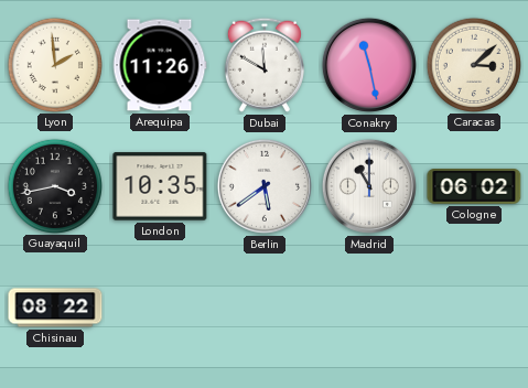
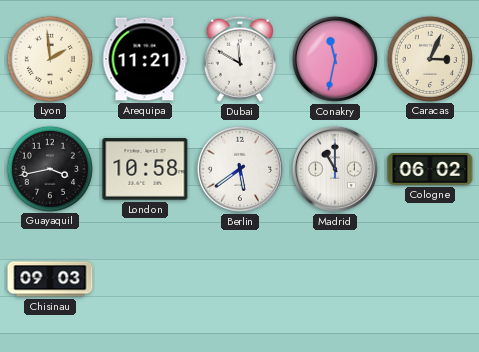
Arequipa: 11:26 -> 11:21 (145, 59)
Conakry: 11:28 -> 11:32 (335, 59)
Caracas: 3:08 -> 3:04 (429, 58)
London: 10:35 -> 10:58 (145, 169)
Chisinau: 08:22 -> 09:03 (50, 279)
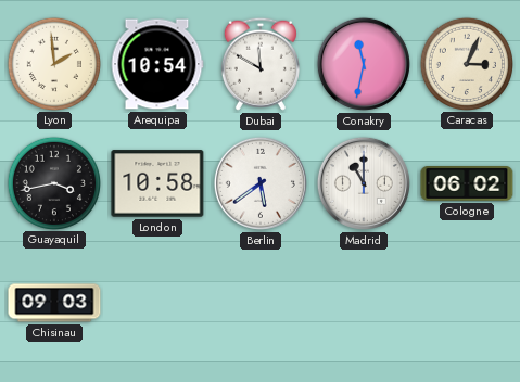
Arequipa: 11:21 -> 10:54 (157, 64)
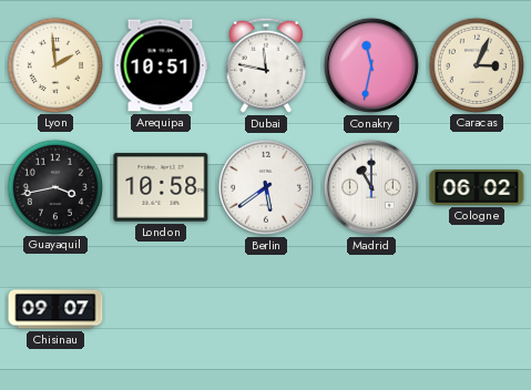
Arequipa: 10:54 -> 10:51 (161, 65)
Dubai: 11:50 -> 11:47 (266, 65)
Chisinau: 09:03 -> 09:07 (55, 309)
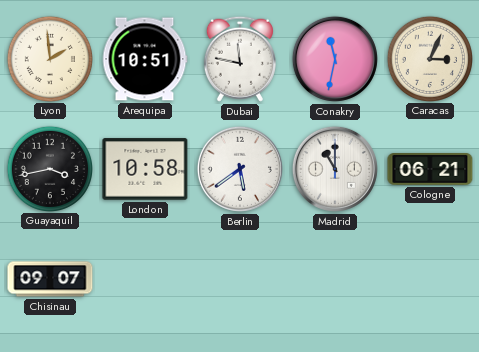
Cologne: 06:02 -> 06:21 (430, 170)
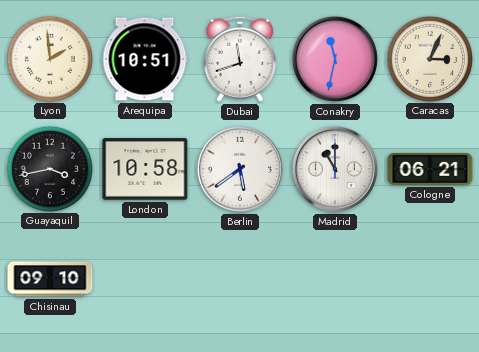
Dubai: 11:47 -> 11:42 (240, 59)
Chisinau: 09:07 -> 09:10 (50, 279)
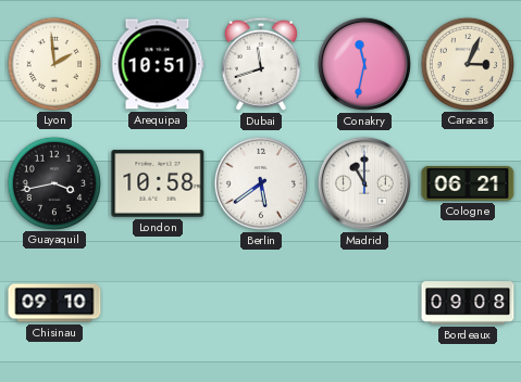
Bordeaux: none -> 09:08 (468, 303)
